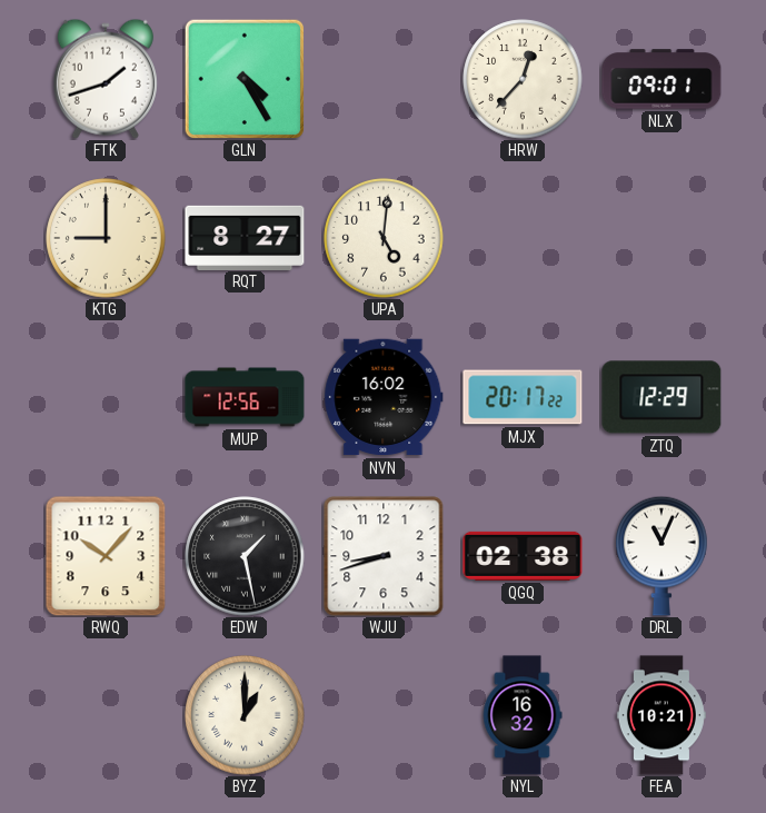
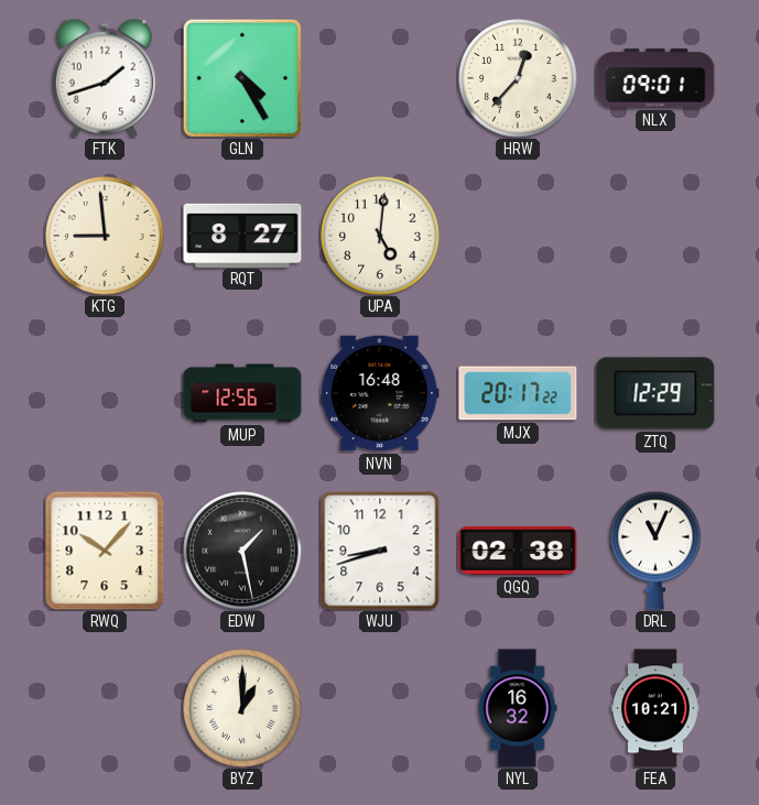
KTG: 9:00 -> 8:59 (105, 236)
NVN: 16:02 -> 16:48 (380, 393)
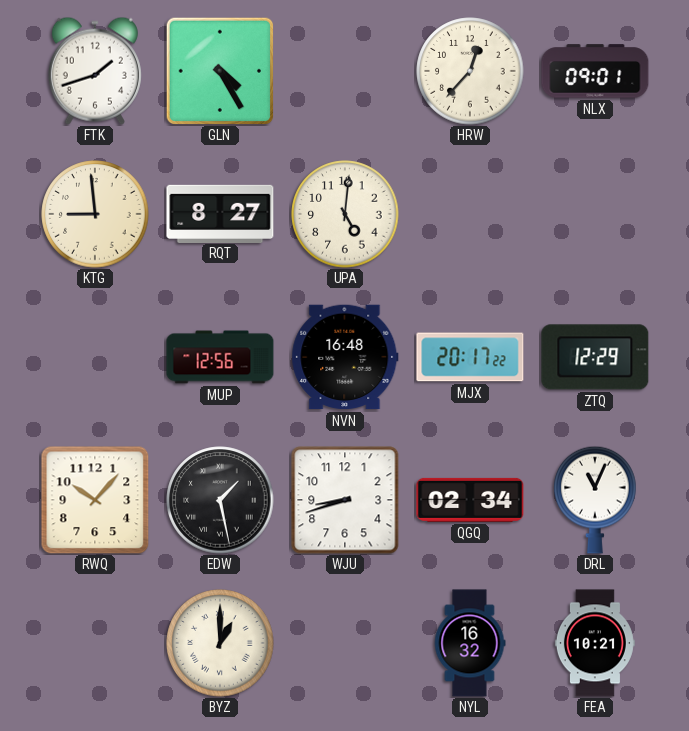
QGQ: 02:38 -> 02:34 (470, 500)
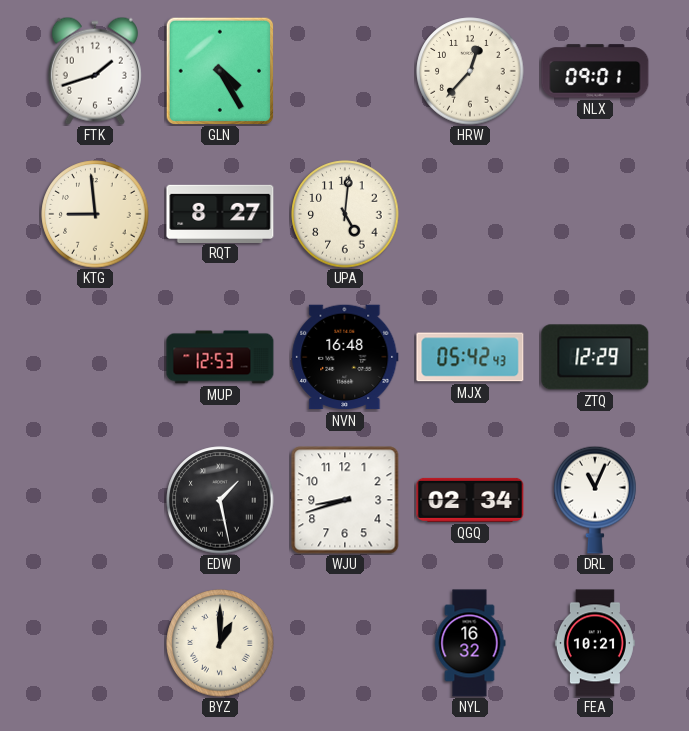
MUP: 12:56 -> 12:53 (220, 357)
MJX: 20:17 -> 05:42 (470, 357)
RWQ: 10:07 -> none (95, 500)
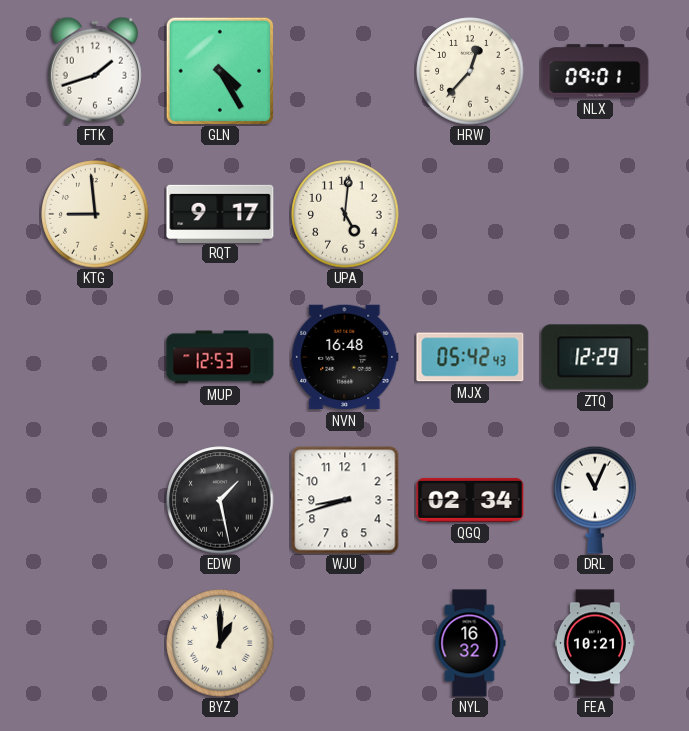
RQT: 8:27 -> 9:17 (220, 213)
